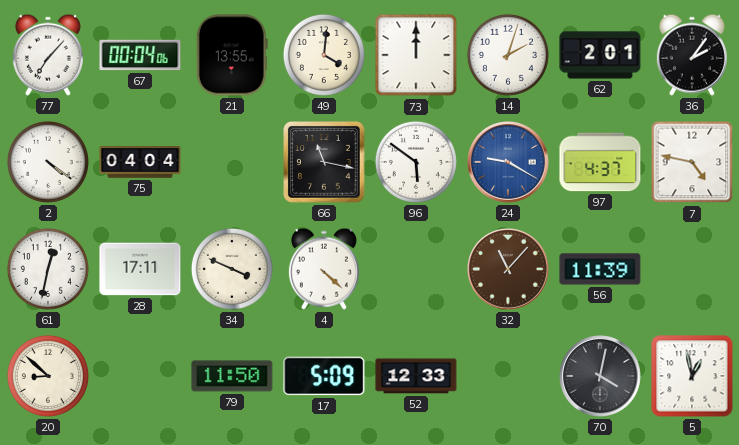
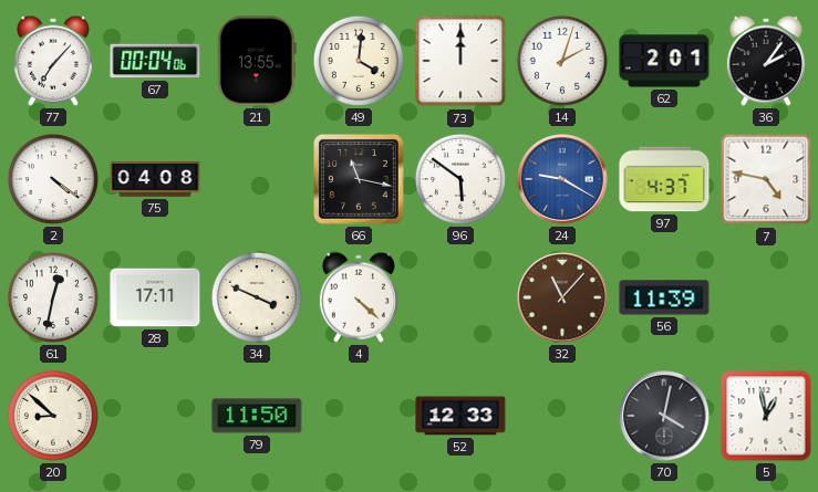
75: 04:04 -> 04:08 (155, 179)
17: 5:09 -> none (324, 376)
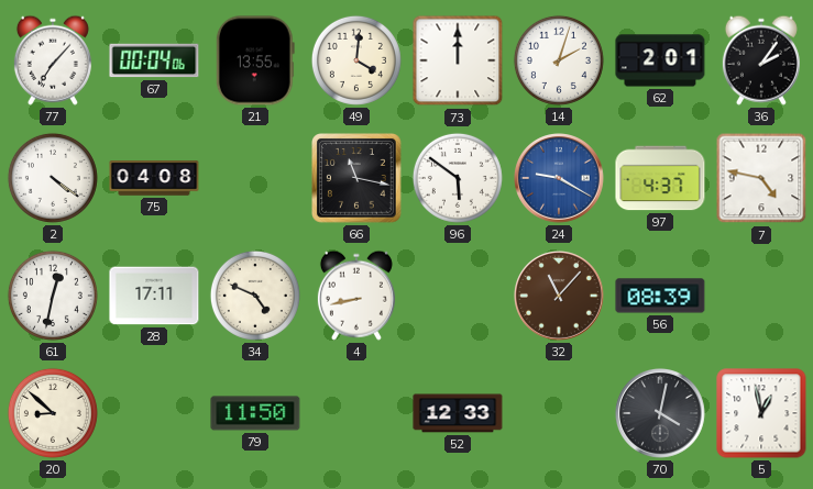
34: 3:49 -> 4:49 (255, 296)
4: 4:22 -> 8:43 (356, 296)
56: 11:39 -> 08:39 (660, 296)
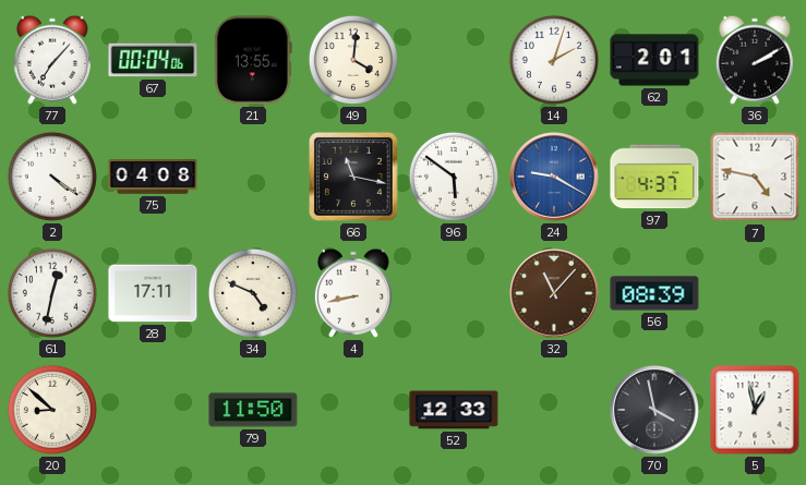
73: 12:00 -> none (458, 60)
36: 2:06 -> 2:10 (755, 60)
70: 4:02 -> 3:58 (655, 411)
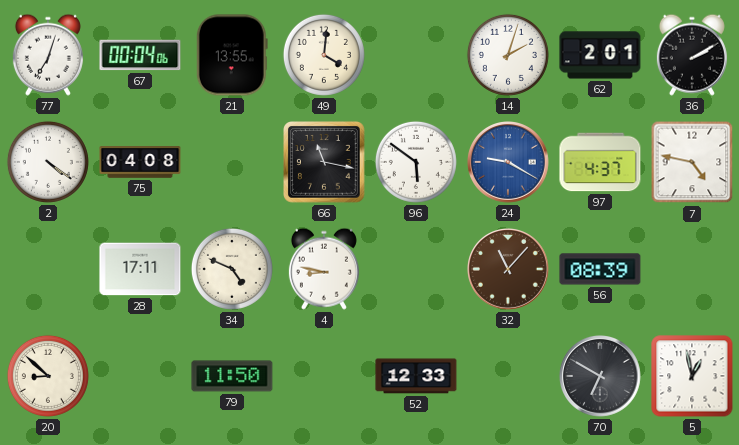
77: 7:07 -> 7:03 (48, 55)
61: 12:32 -> none (52, 293)
4: 8:43 -> 8:47 (324, 269)
70: 3:58 -> 6:50 (601, 377)
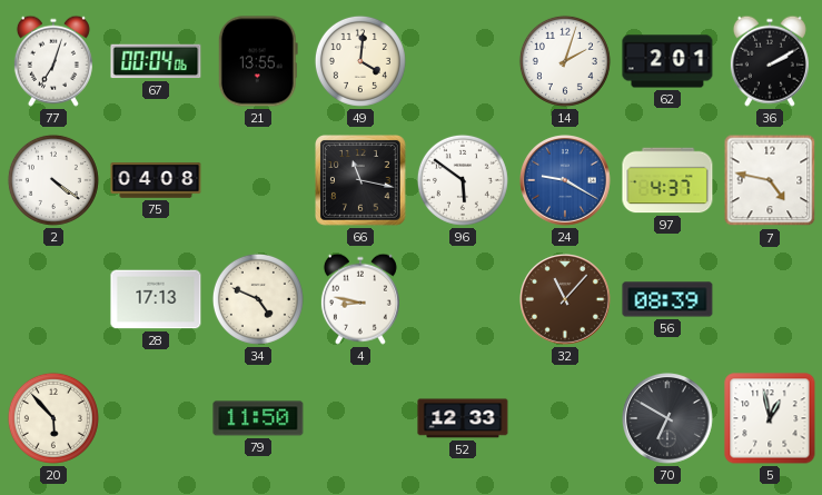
28: 17:11 -> 17:13 (156, 299)
20: 8:52 -> 5:53 (53, 418)
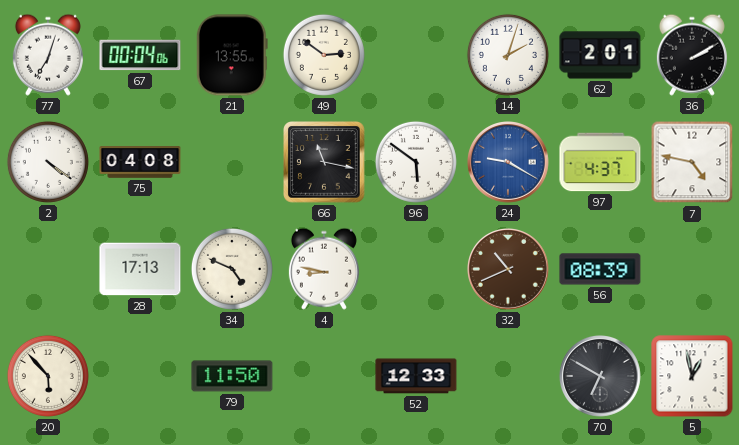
49: 4:01 -> 2:51 (324, 55)
32: 11:07 -> 10:41 (509, 270)
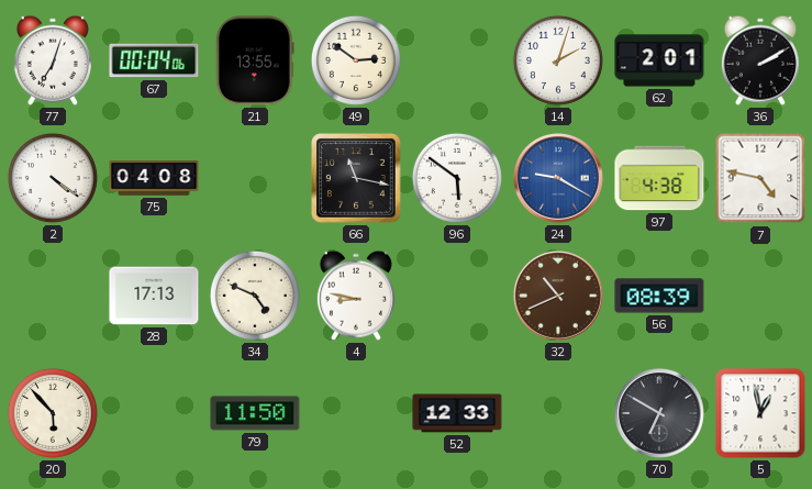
97: 4:37 -> 4:38 (659, 178)
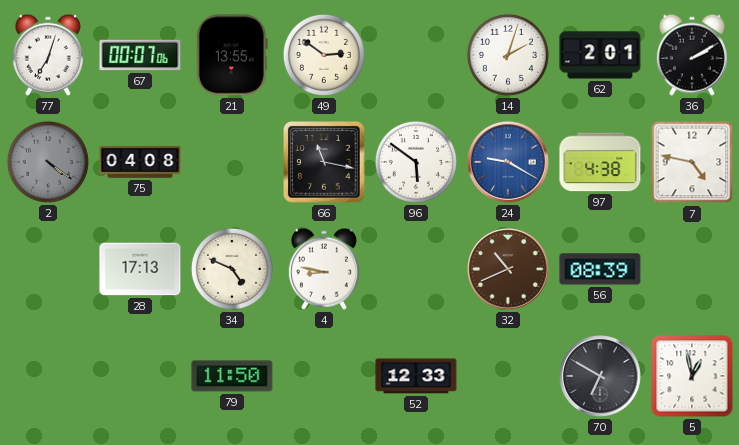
67: 00:04 -> 00:07 (140, 55)
2 dial: white -> grey (48, 162)
20: 5:53 -> none (53, 413)
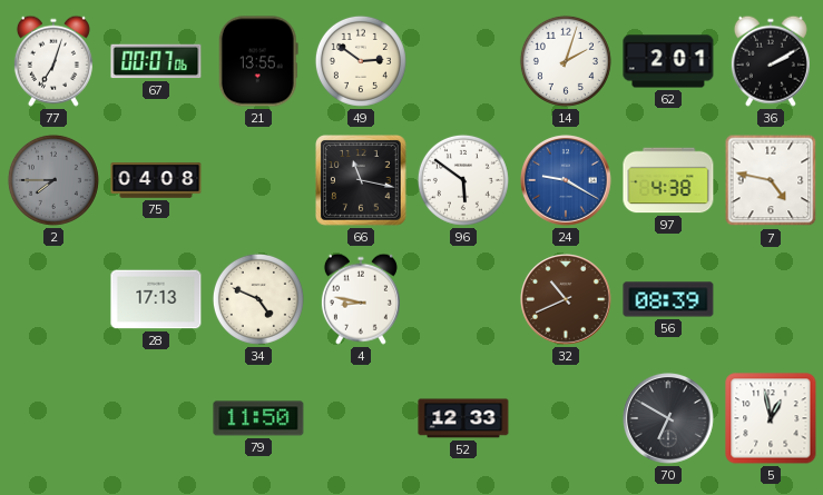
2: 4:21 -> 7:45 (53, 180)
